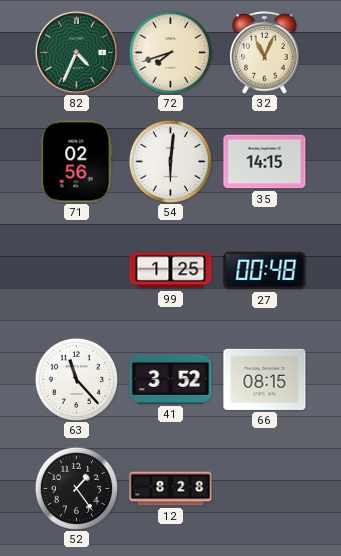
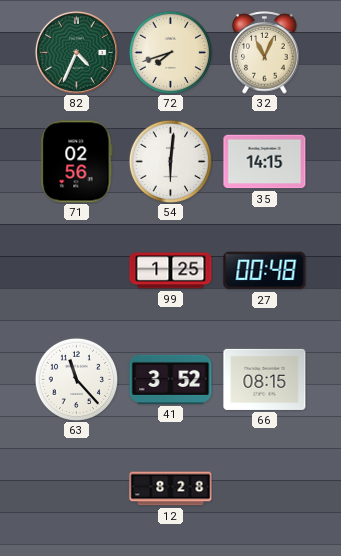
52: 1:24 -> none (76, 488)
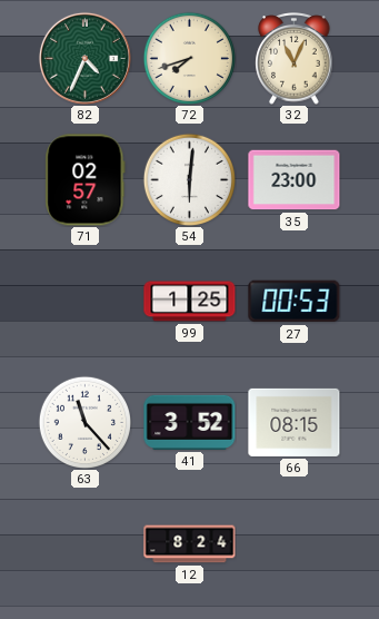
71: 02:56 -> 02:57 (86, 180)
35: 14:15 -> 23:00 (295, 180)
27: 00:48 -> 00:53 (295, 302)
12: 8:28 -> 8:24 (190, 544)
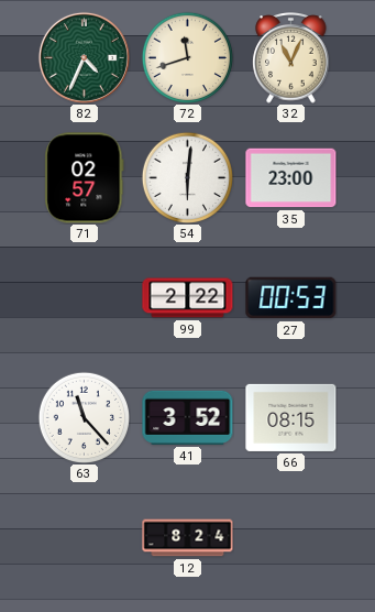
72: 7:42 -> 11:42 (187, 57)
99: 1:25 -> 2:22 (188, 298)
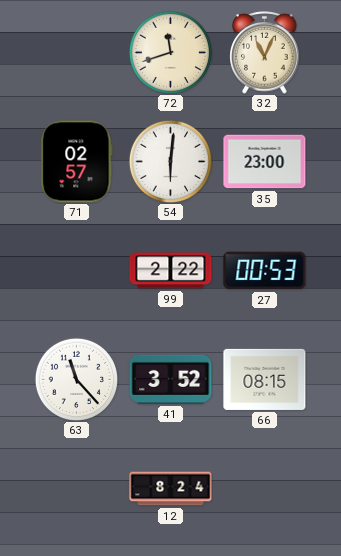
82: 4:34 -> none (84, 57)
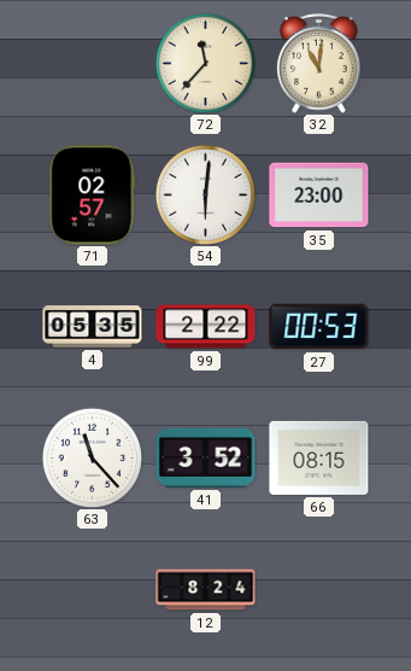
72: 11:42 -> 11:37 (205, 63)
32: 11:04 -> 11:01 (319, 64)
4: none -> 05:35 (93, 327)
